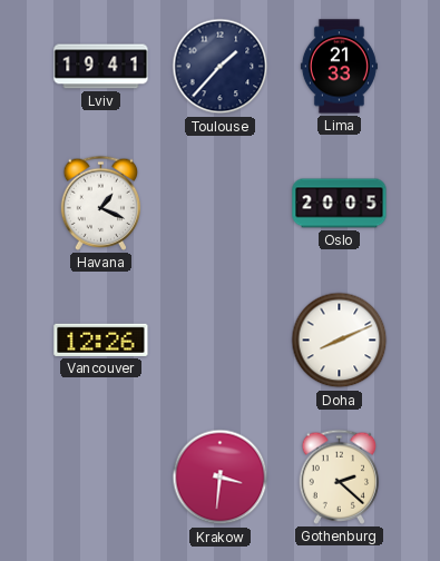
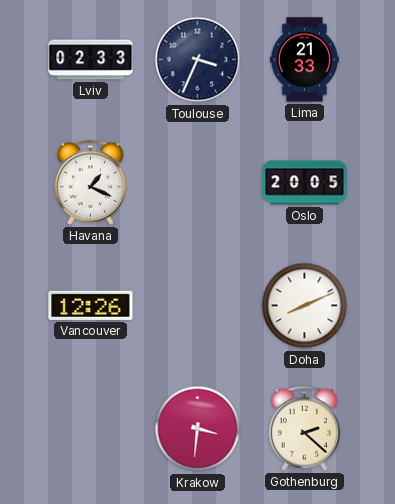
Lviv: 19:41 -> 02:33 (91, 60)
Toulouse: 1:37 -> 3:34 (198, 60)
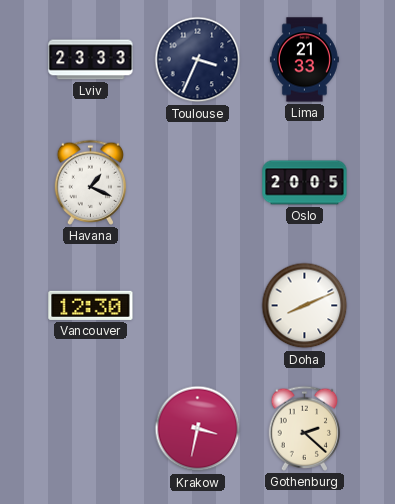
Lviv: 02:33 -> 23:33 (91, 60)
Vancouver: 12:26 -> 12:30 (91, 305)
Krakow: 3:31 -> 3:32 (198, 429)
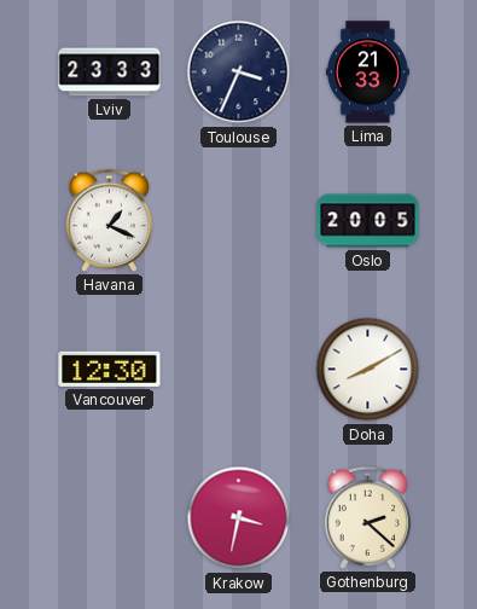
Doha: 8:11 -> 8:10 (368, 370)
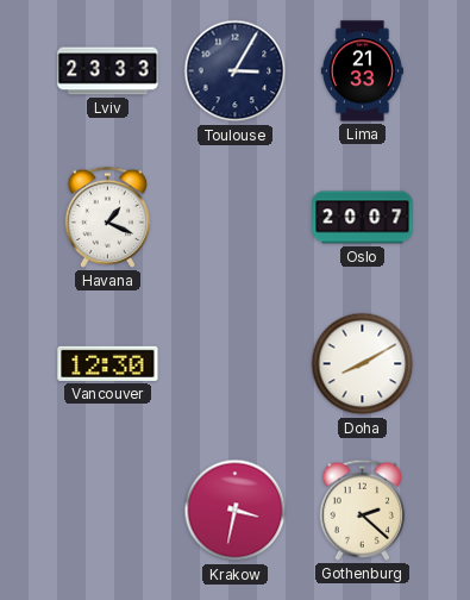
Toulouse: 3:34 -> 3:05 (236, 71)
Oslo: 20:05 -> 20:07 (363, 218)
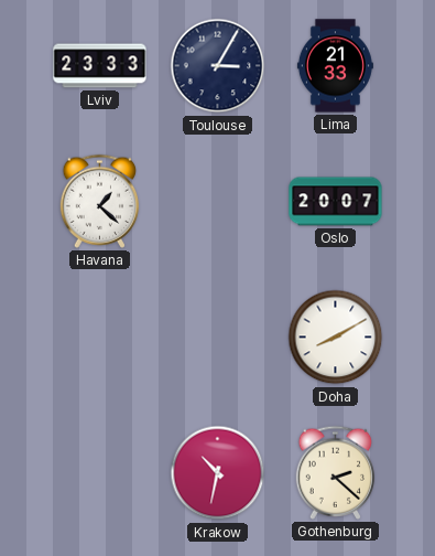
Havana: 1:19 -> 1:22 (100, 201)
Vancouver: 12:30 -> none (108, 363)
Krakow: 3:32 -> 10:32 (218, 473)
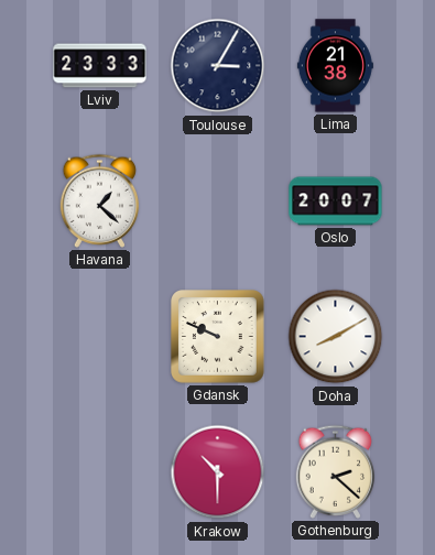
Lima: 21:33 -> 21:38 (335, 66)
Gdansk: none -> 9:49 (218, 337)
Krakow: 10:32 -> 10:30 (218, 472)
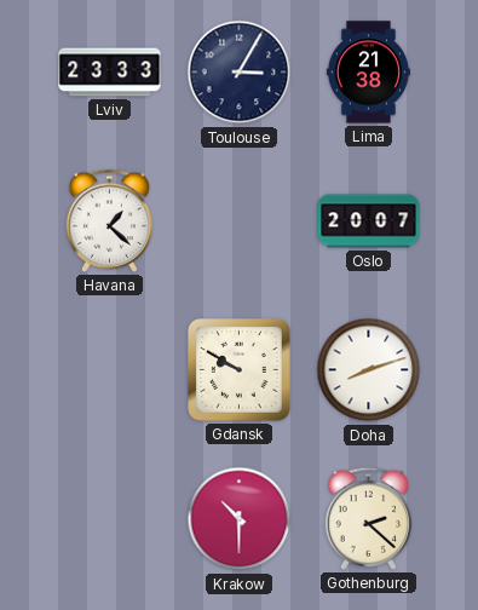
Gdansk: 9:49 -> 9:50 (240, 370)
Doha: 8:10 -> 8:12 (369, 370)
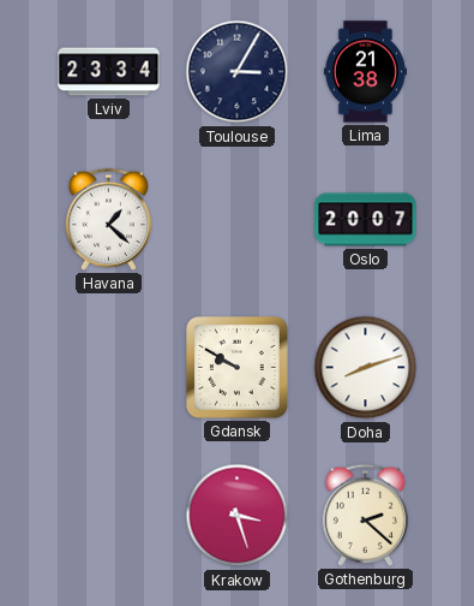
Lviv: 23:33 -> 23:34 (109, 72)
Krakow: 10:30 -> 3:27 (238, 516)
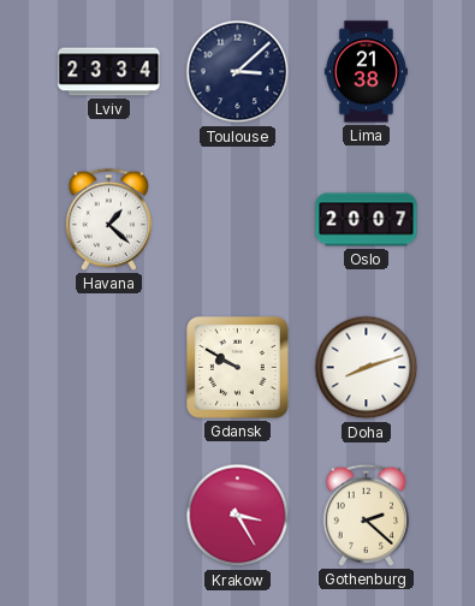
Toulouse: 3:05 -> 3:08 (238, 72)
Krakow: 3:27 -> 3:25 (238, 516)
